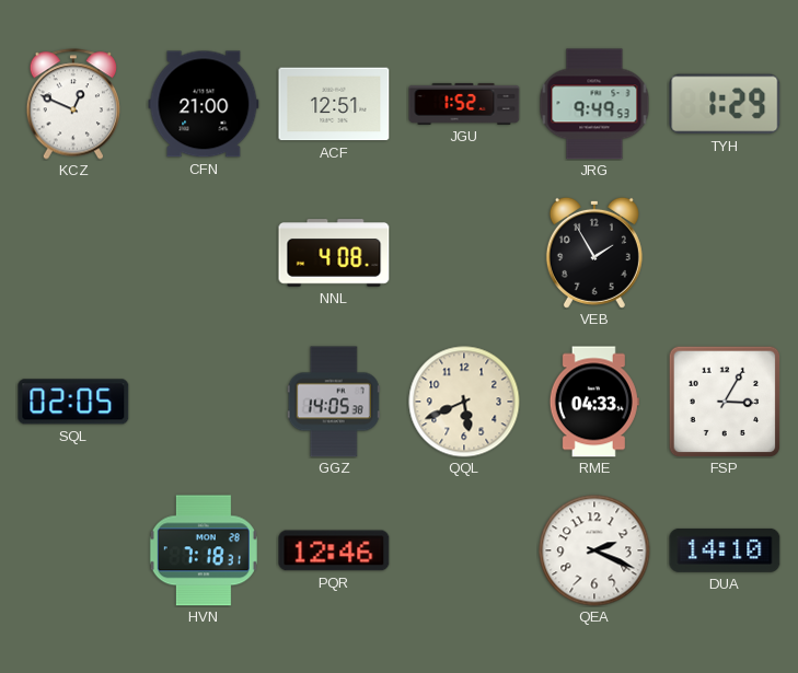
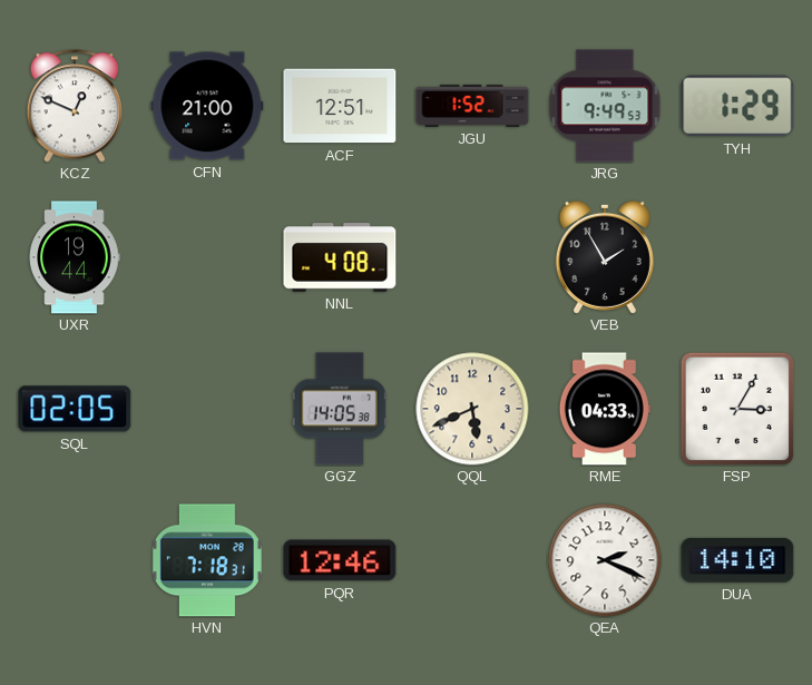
UXR: none -> 19:44 (75, 257)
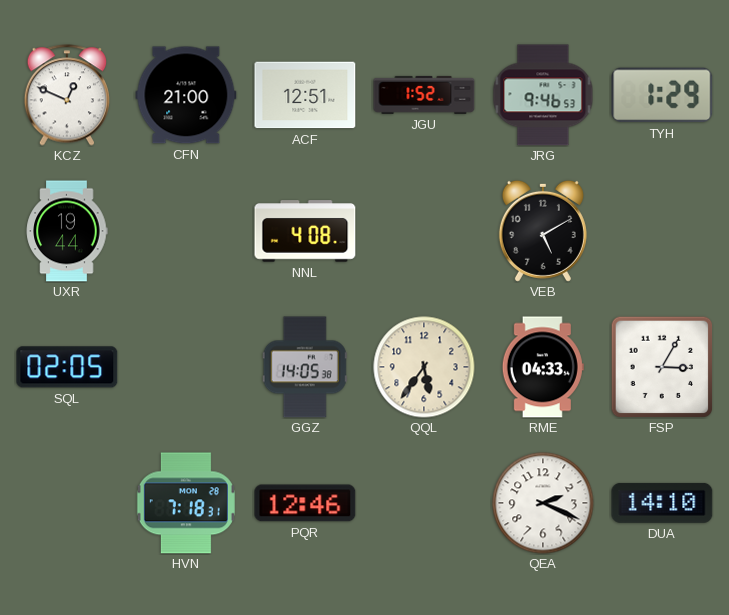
JRG: 9:49 -> 9:46 (543, 95)
VEB: 1:55 -> 5:10 (543, 231)
QQL: 5:41 -> 5:36 (424, 367)
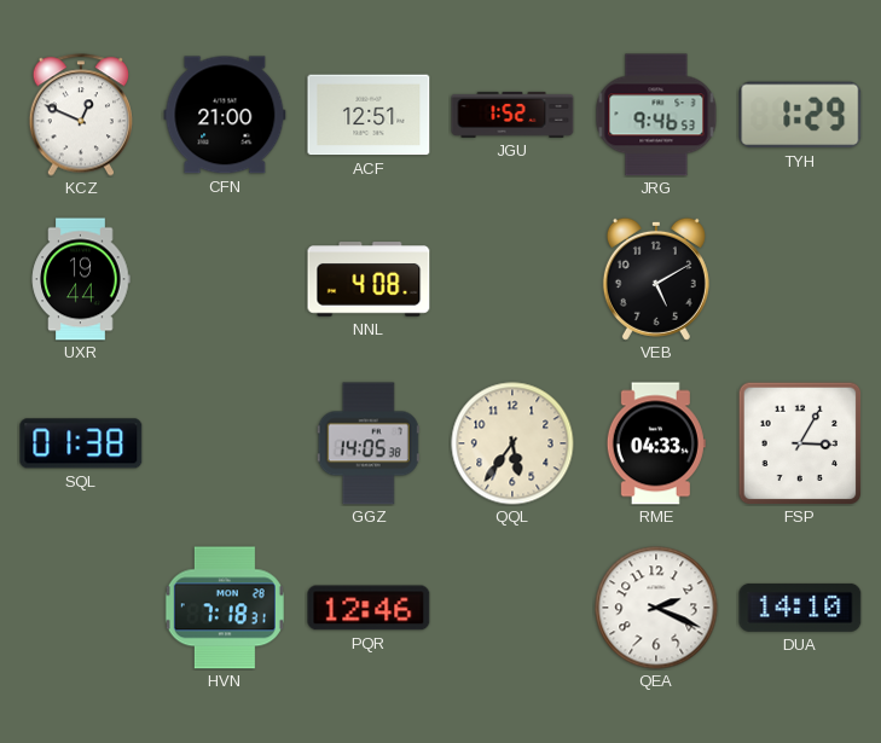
SQL: 02:05 -> 01:38 (81, 443)
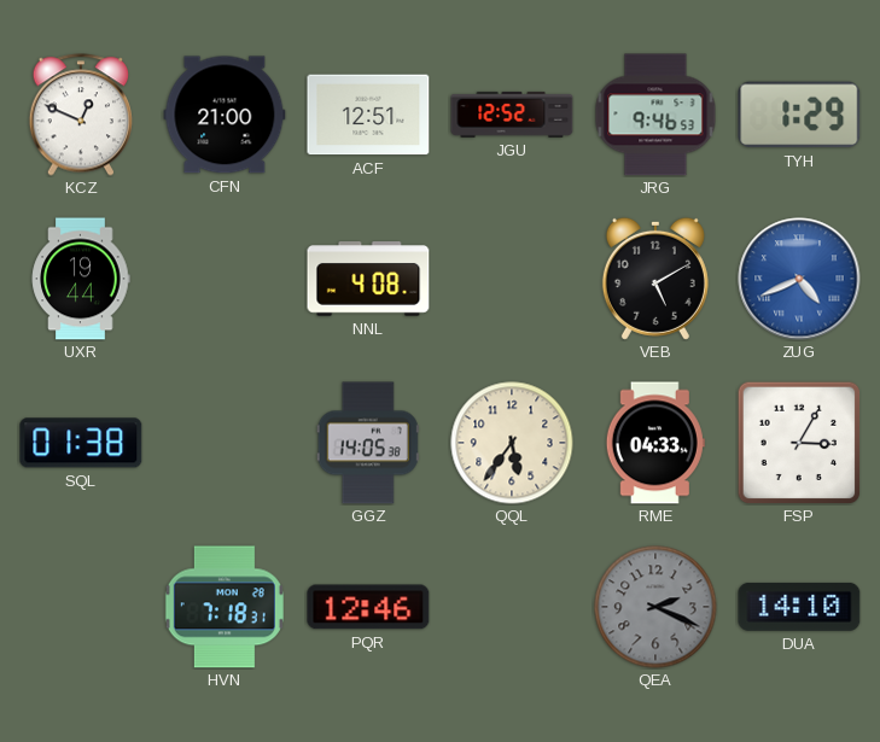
JGU: 1:52 -> 12:52 (512, 115)
ZUG: none -> 4:41 (799, 279)
QEA dial: white -> grey (655, 607)
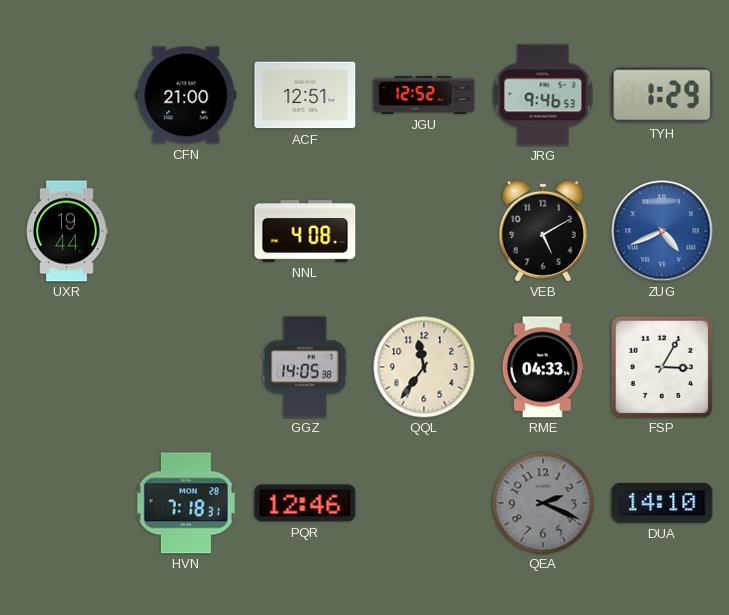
KCZ: 12:49 -> none (81, 115)
SQL: 01:38 -> none (81, 443)
QQL: 5:36 -> 11:36 (424, 367)
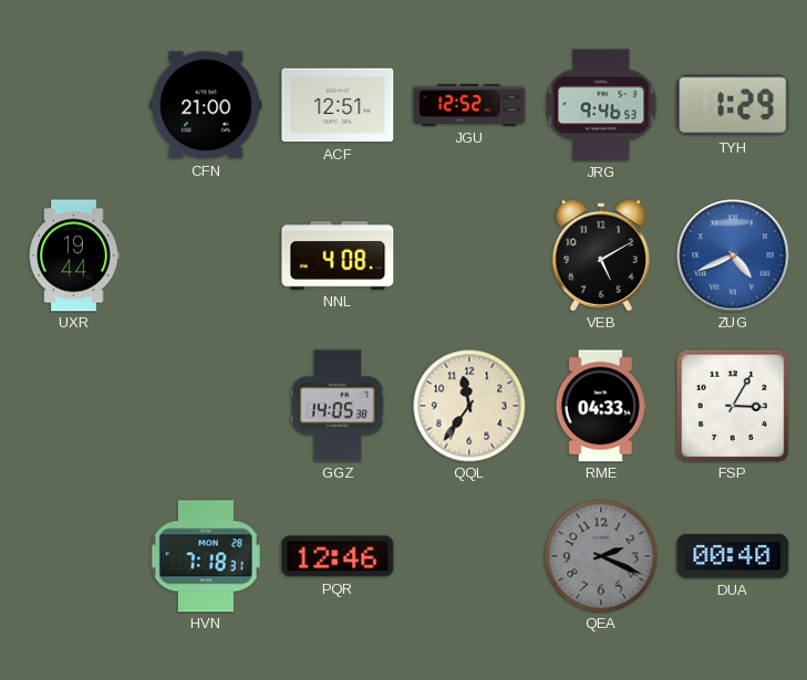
DUA: 14:10 -> 00:40 (733, 556)
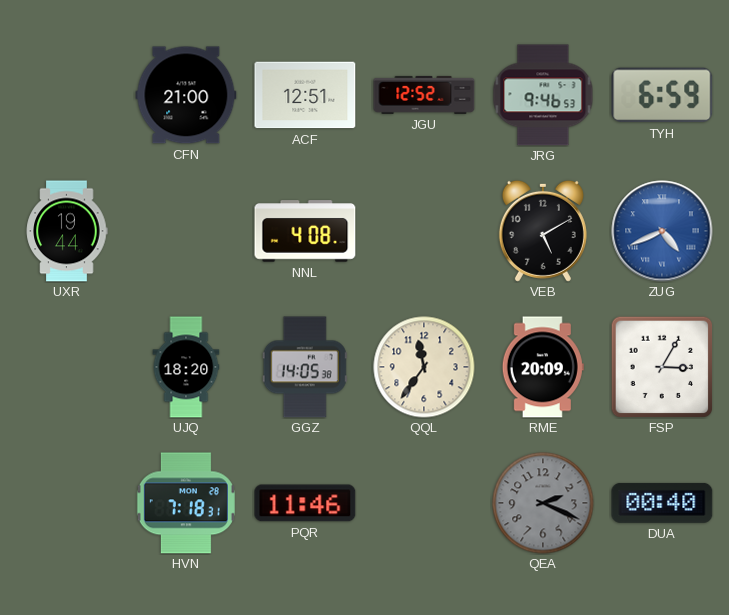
TYH: 1:29 -> 6:59 (662, 95)
UJQ: none -> 18:20 (186, 367)
RME: 04:33 -> 20:09 (543, 367)
PQR: 12:46 -> 11:46 (305, 503)
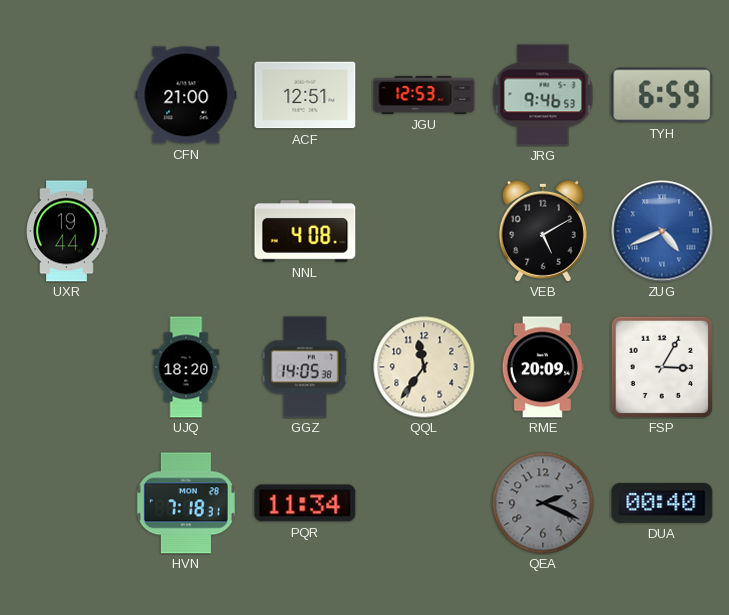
JGU: 12:52 -> 12:53 (424, 95)
PQR: 11:46 -> 11:34 (305, 503)
